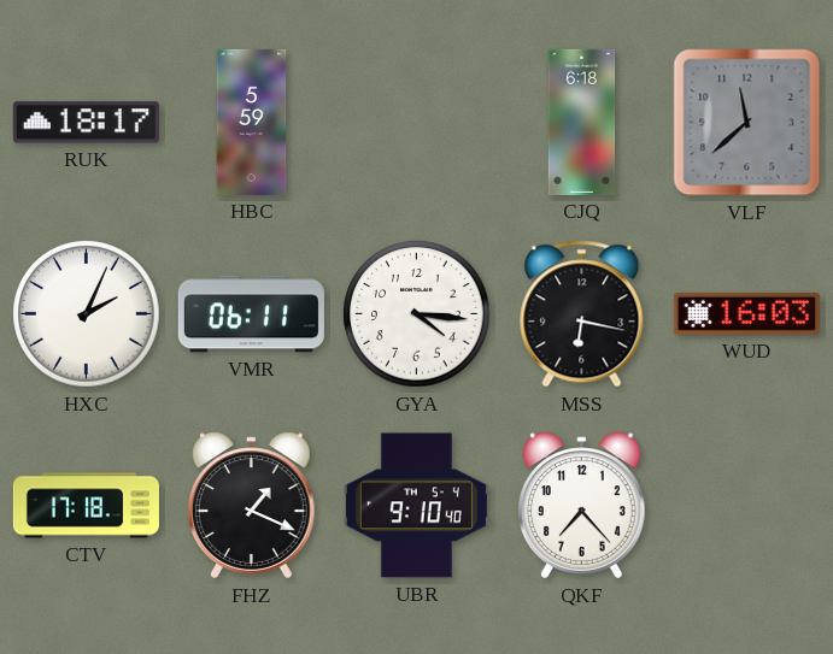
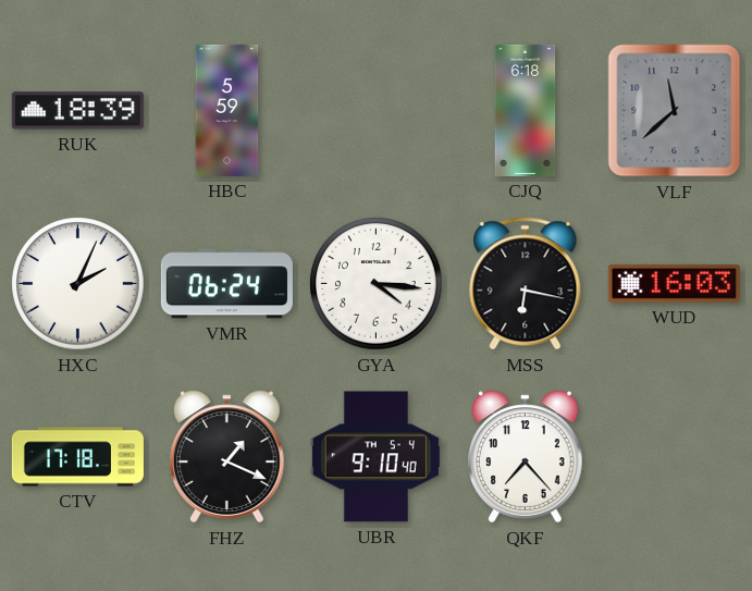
RUK: 18:17 -> 18:39 (77, 111)
VMR: 06:11 -> 06:24 (226, 284)
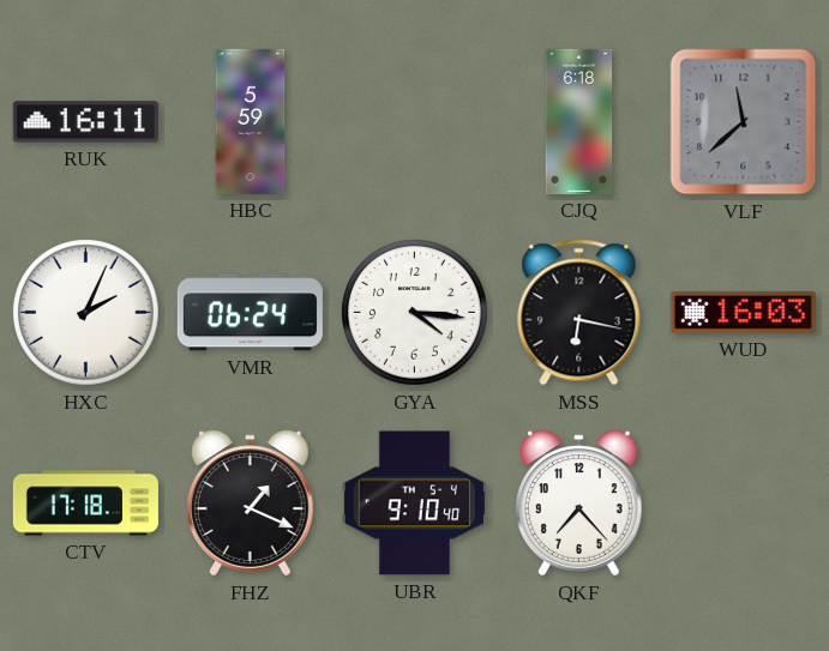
RUK: 18:39 -> 16:11 (85, 122)
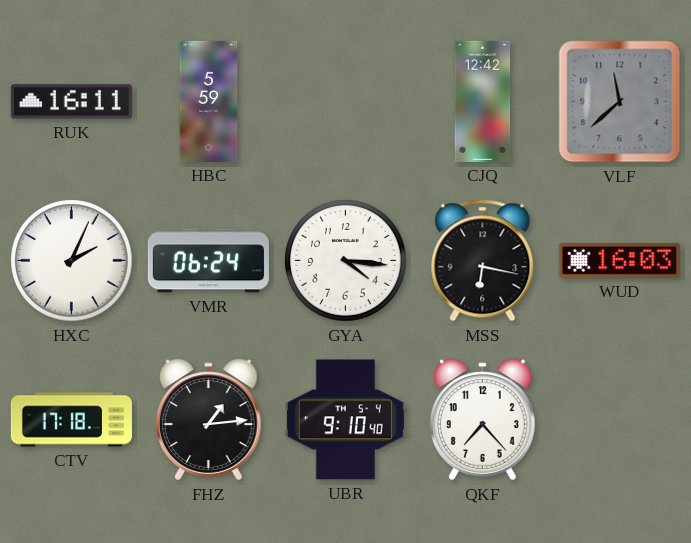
CJQ: 6:18 -> 12:42 (483, 101)
FHZ: 1:19 -> 1:14 (209, 420)
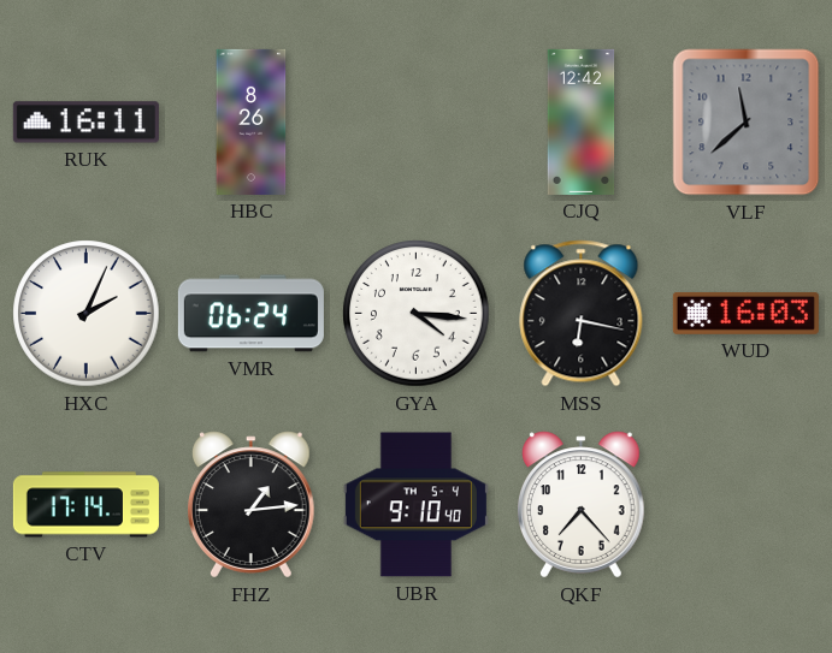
HBC: 5:59 -> 8:26 (252, 121)
CTV: 17:18 -> 17:14 (85, 505)
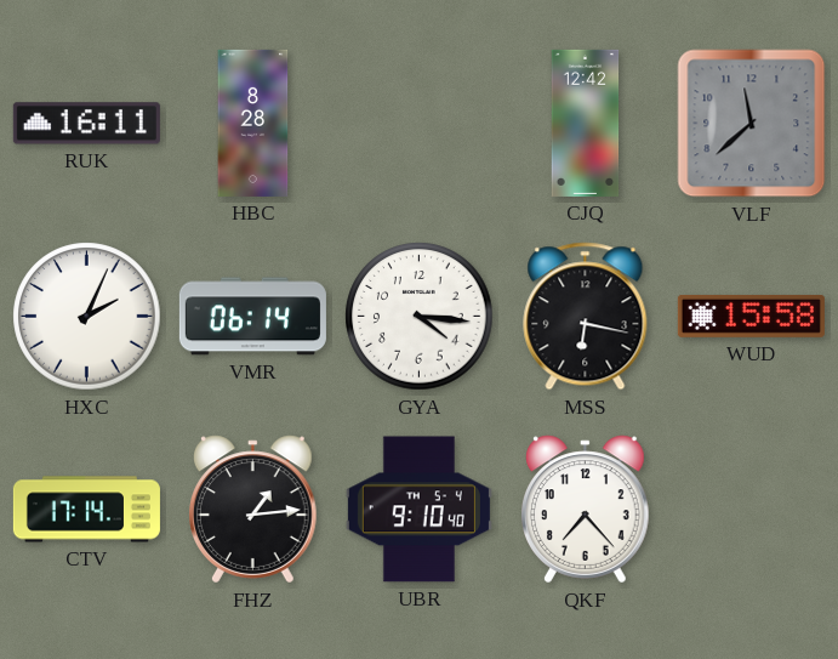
HBC: 8:26 -> 8:28 (253, 123)
VMR: 06:24 -> 06:14 (252, 317)
WUD: 16:03 -> 15:58 (751, 316)
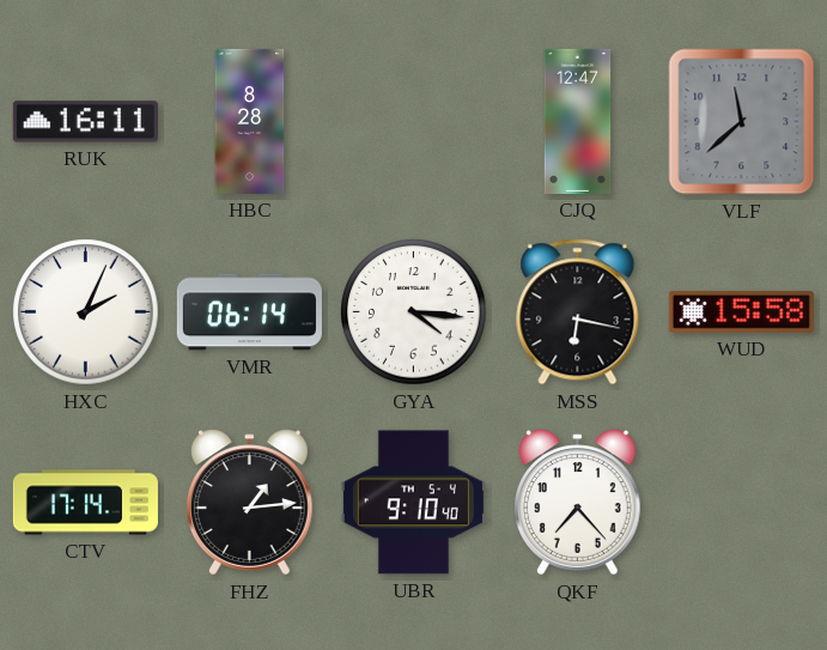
CJQ: 12:42 -> 12:47 (578, 121)
